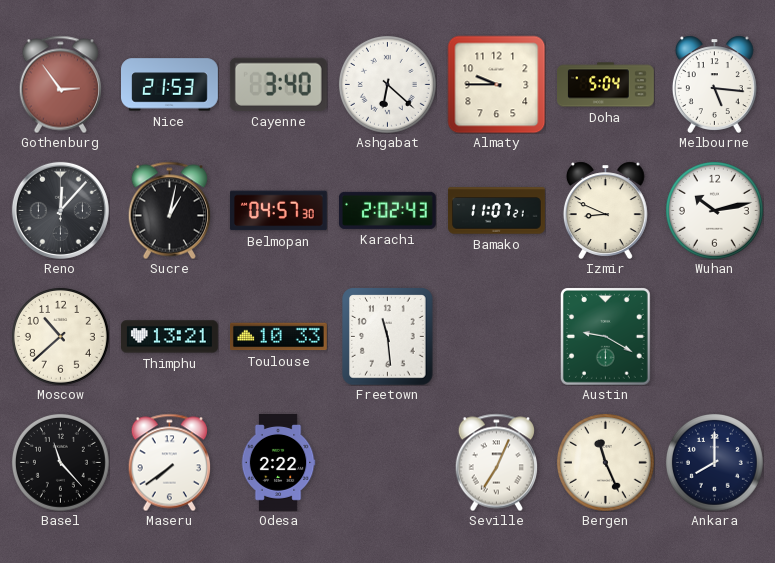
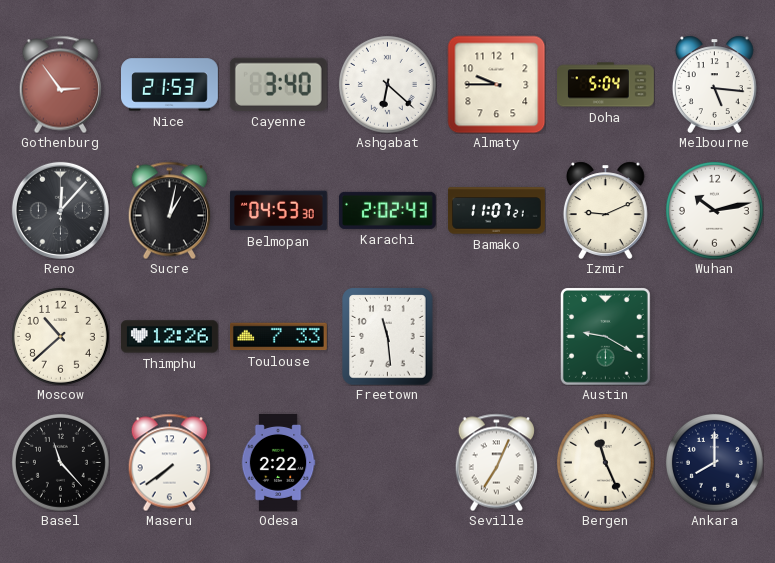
Belmopan: 04:57 -> 04:53 (278, 211)
Izmir: 8:49 -> 9:11 (605, 210)
Thimphu: 13:21 -> 12:26 (170, 337)
Toulouse: 10:33 -> 7:33 (279, 337)
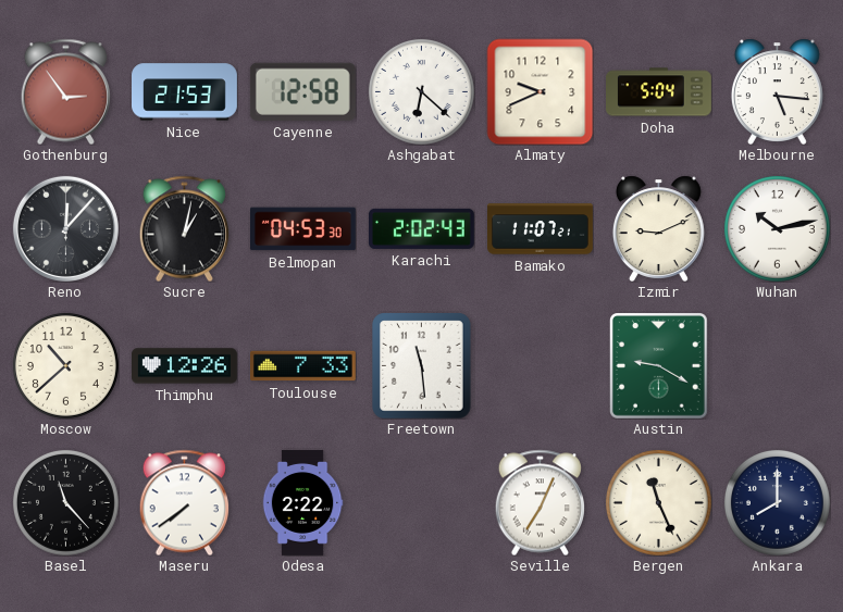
Cayenne: 3:40 -> 12:58 (302, 91)
Almaty: 9:45 -> 9:41 (540, 91)
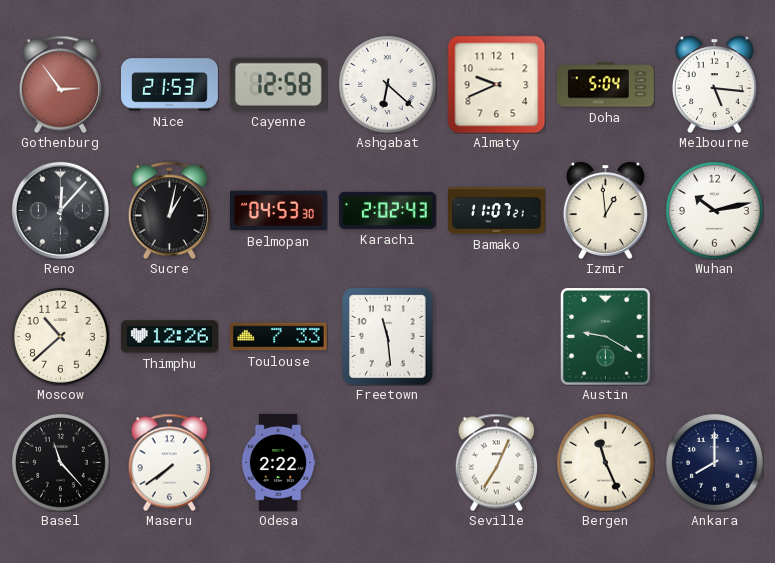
Izmir: 9:11 -> 12:59 (605, 210)
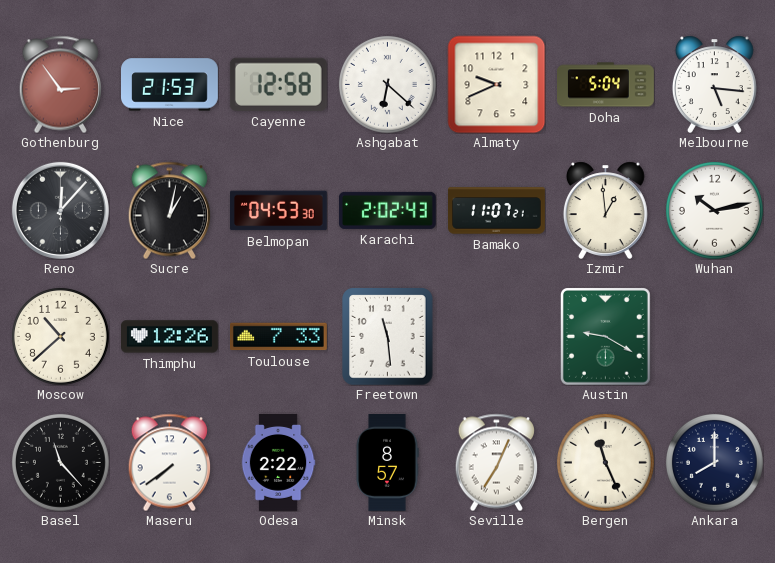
Minsk: none -> 8:57 (387, 463)
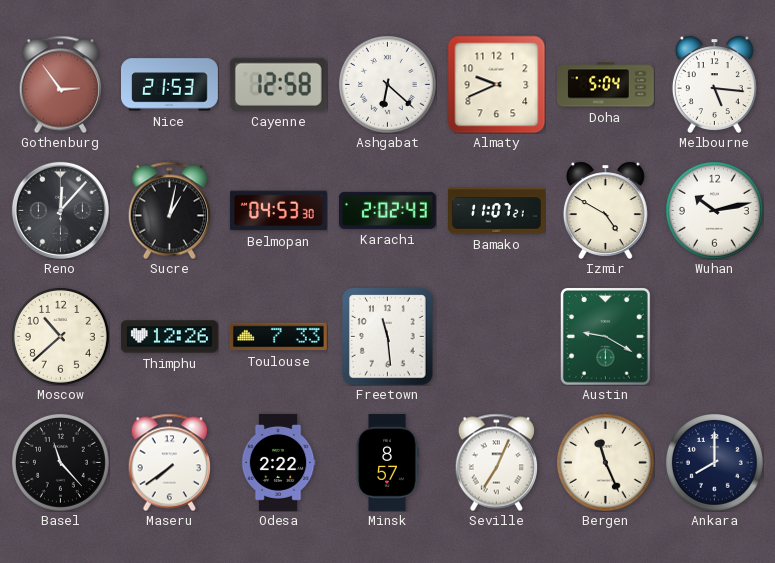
Izmir: 12:59 -> 4:50 (605, 210)
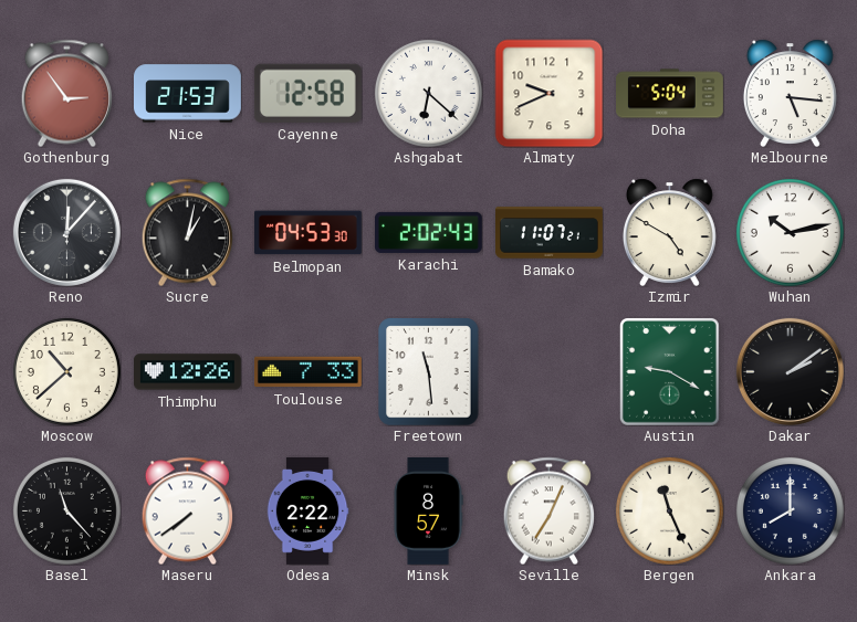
Dakar: none -> 2:09 (790, 371)
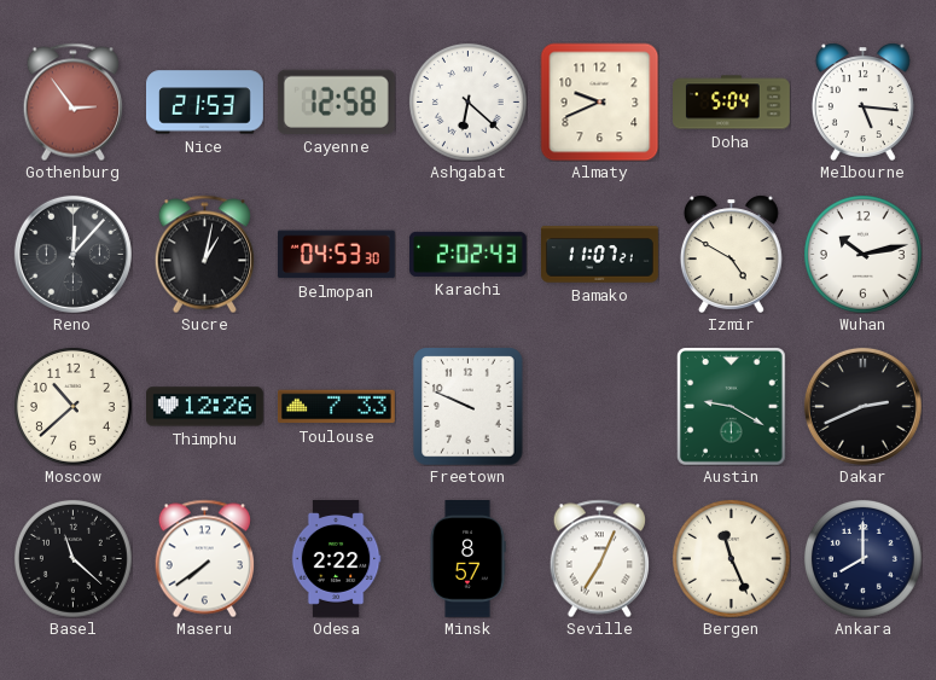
Freetown: 11:29 -> 9:49 (469, 406)
Dakar: 2:09 -> 2:41 (862, 406)
Basel: 11:23 -> 11:22 (72, 558)
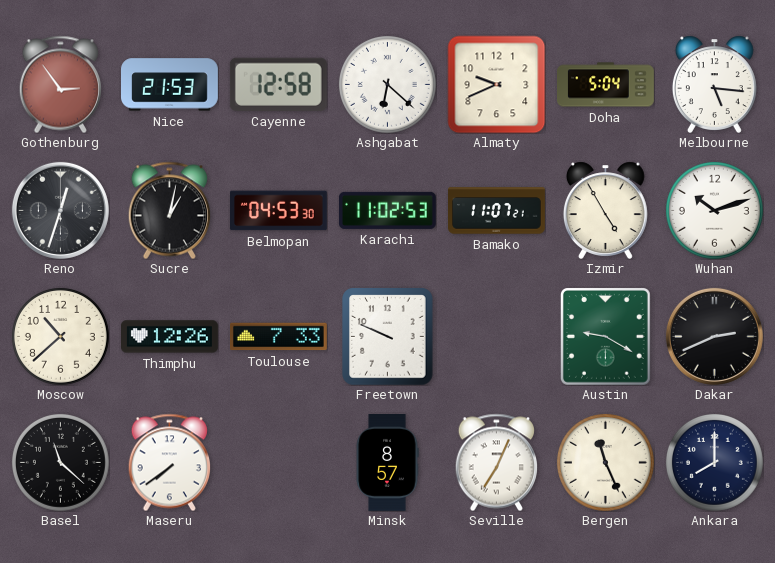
Reno: 12:07 -> 12:33 (60, 210)
Karachi: 2:02 -> 11:02 (387, 210)
Izmir: 4:50 -> 4:55 (605, 210)
Wuhan: 10:13 -> 10:12 (714, 210)
Odesa: 2:22 -> none (336, 559)
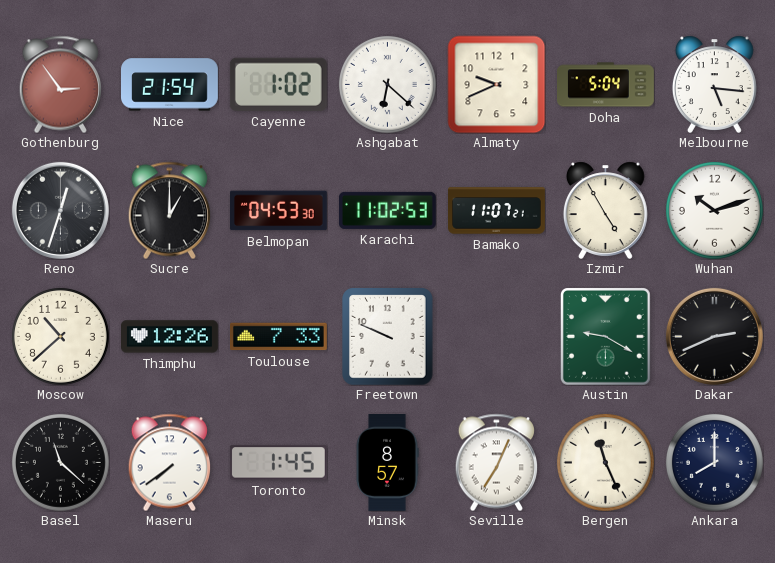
Nice: 21:53 -> 21:54 (170, 85)
Cayenne: 12:58 -> 1:02 (278, 84)
Sucre: 1:02 -> 1:00 (169, 210)
Toronto: none -> 1:45 (278, 463)
